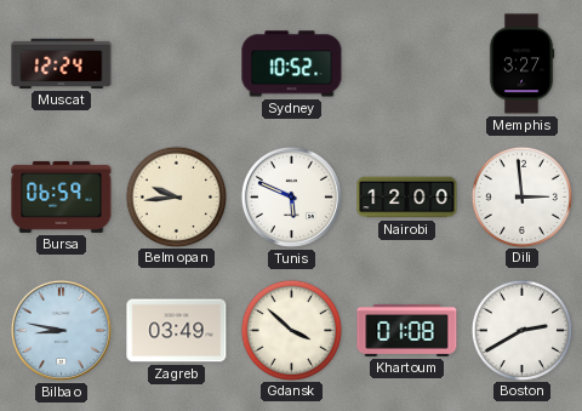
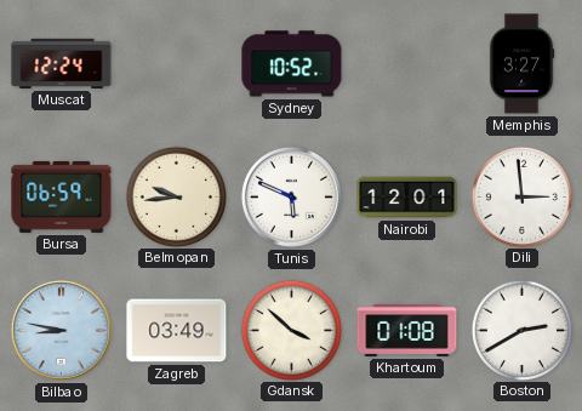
Nairobi: 12:00 -> 12:01 (407, 198)
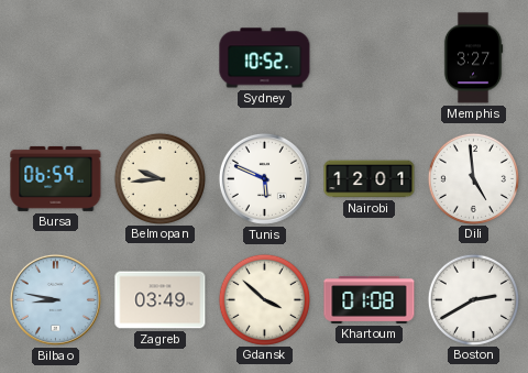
Muscat: 12:24 -> none (62, 63)
Dili: 2:59 -> 4:59 (473, 178)
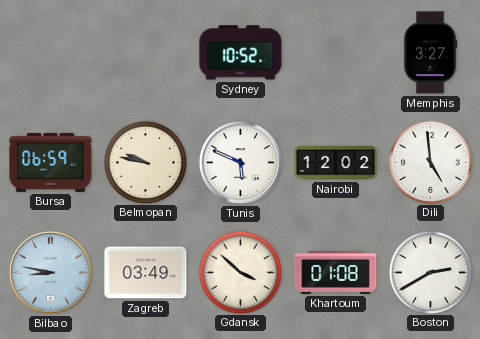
Belmopan: 9:44 -> 9:47 (145, 162)
Nairobi: 12:01 -> 12:02 (336, 163)
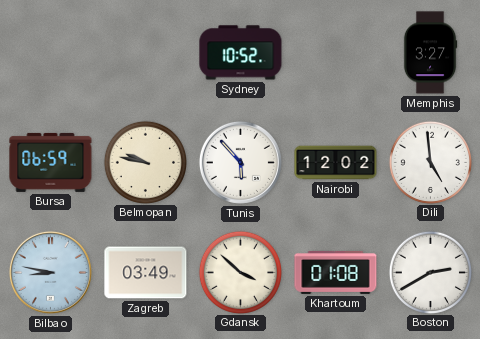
Tunis: 5:49 -> 5:53 (240, 162)
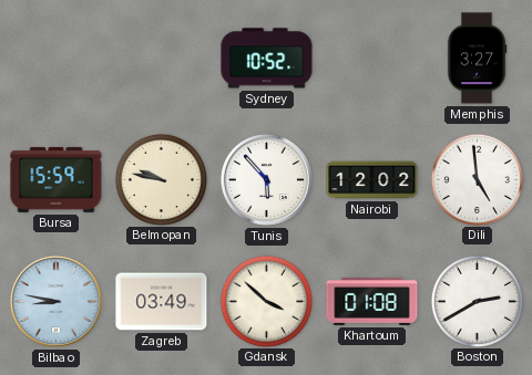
Bursa: 06:59 -> 15:59 (57, 179)
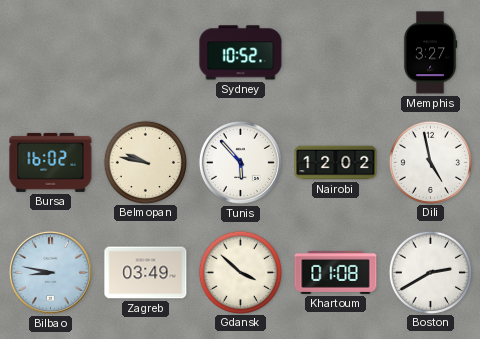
Bursa: 15:59 -> 16:02 (51, 162)
Dili: 4:59 -> 4:58 (430, 162)
